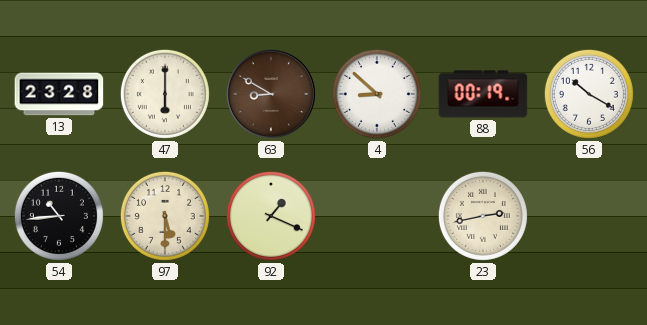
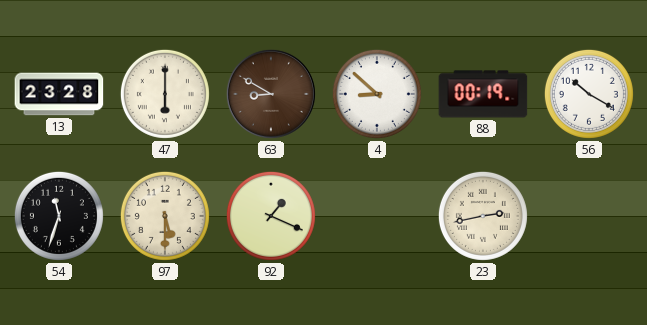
54: 10:44 -> 11:33 (59, 216)
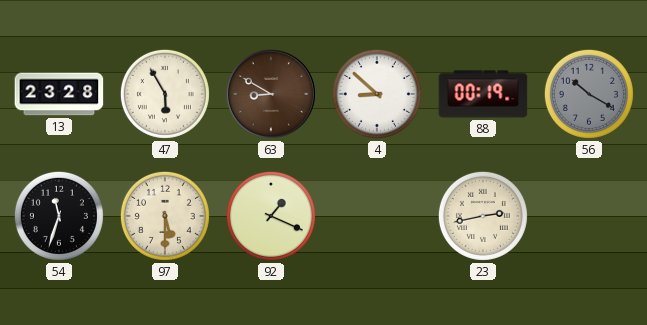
47: 6:00 -> 5:55 (165, 94)
56 dial: white -> grey (589, 94)
